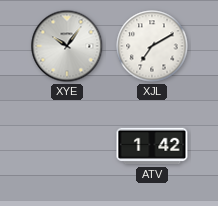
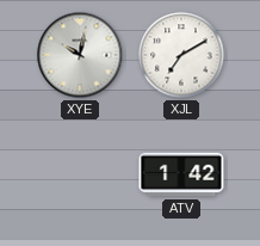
XYE: 10:06 -> 10:02 (80, 55)
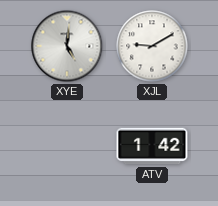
XYE: 10:02 -> 5:01 (67, 46)
XJL: 7:10 -> 9:10 (152, 46)
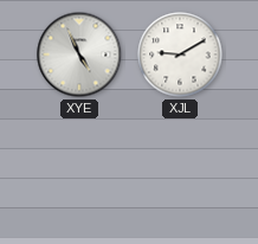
XYE: 5:01 -> 4:56 (79, 54)
ATV: 1:42 -> none (152, 146)
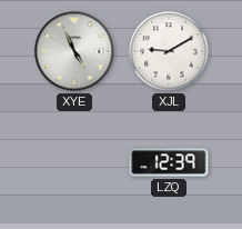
LZQ: none -> 12:39 (169, 162)
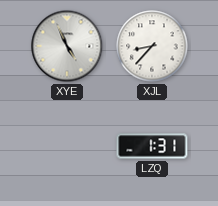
XJL: 9:10 -> 8:37 (152, 46)
LZQ: 12:39 -> 1:31 (152, 146)
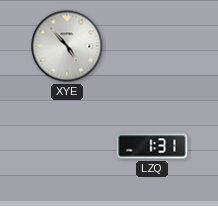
XYE: 4:56 -> 4:53 (67, 46)
XJL: 8:37 -> none (152, 46)
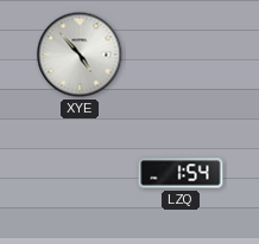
LZQ: 1:31 -> 1:54 (181, 173)
